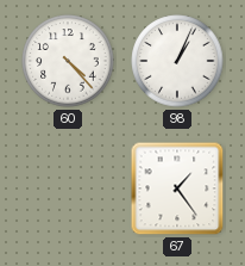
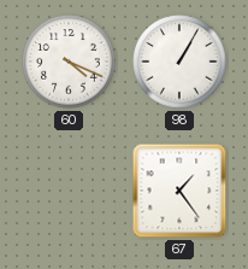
60: 4:23 -> 4:19 (69, 62)
98: 1:04 -> 1:05 (179, 62)
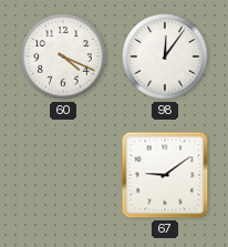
98: 1:05 -> 12:06 (165, 56)
67: 1:24 -> 9:09 (165, 175)
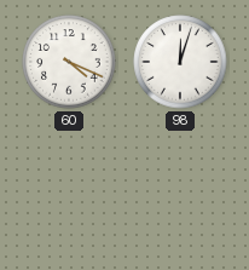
98: 12:06 -> 12:03 (180, 62)
67: 9:09 -> none (165, 175)
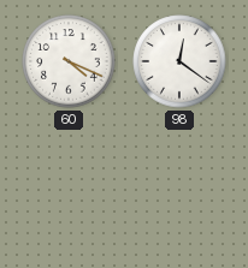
98: 12:03 -> 12:21 (179, 61)
